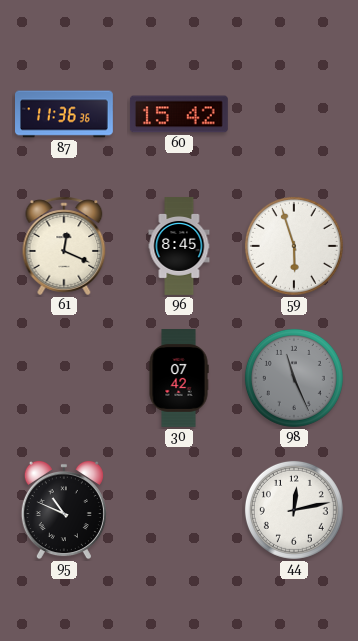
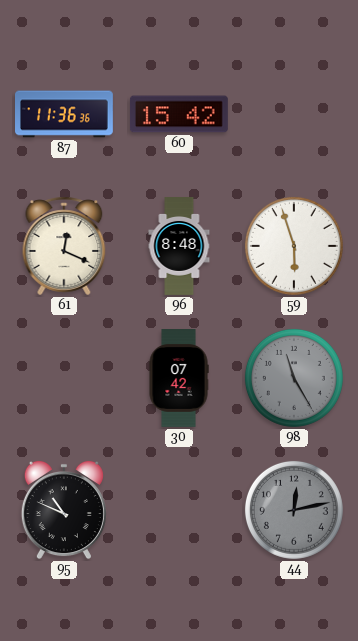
96: 8:45 -> 8:48 (179, 247)
98: 11:26 -> 11:25 (294, 378)
44 dial: white -> grey (294, 510)
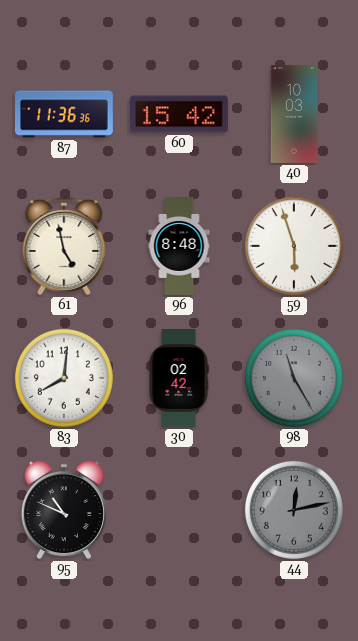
40: none -> 10:03 (294, 115)
61: 12:19 -> 4:58 (64, 246)
83: none -> 8:01 (64, 378)
30: 07:42 -> 02:42 (179, 379)
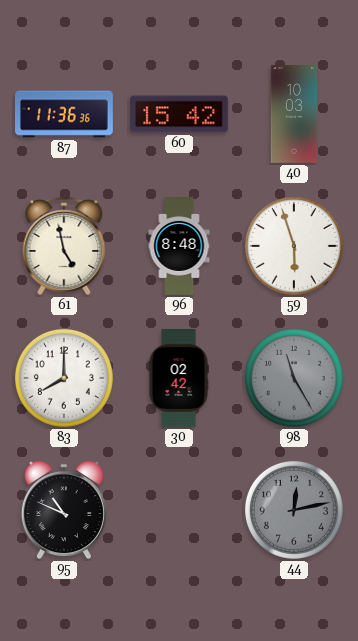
83: 8:01 -> 8:00 (64, 378)
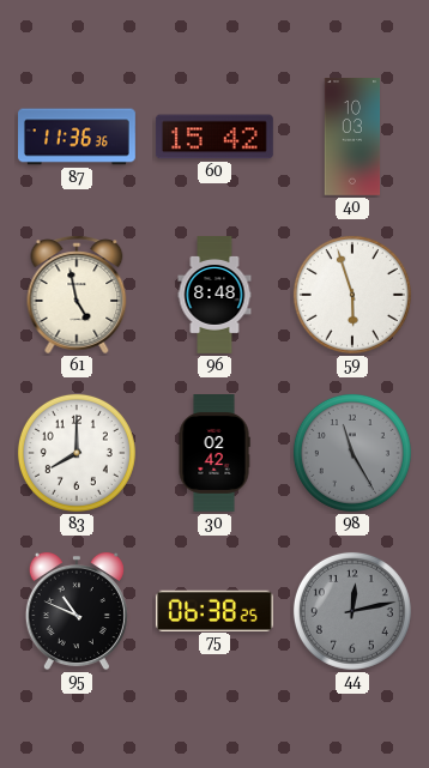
75: none -> 06:38 (214, 610)
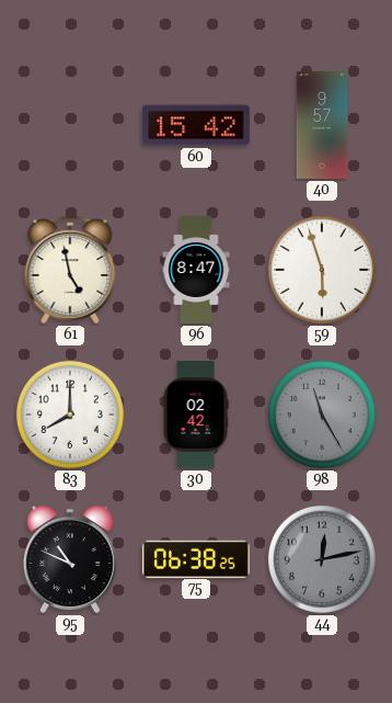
87: 11:36 -> none (78, 137)
40: 10:03 -> 9:57 (322, 126)
96: 8:48 -> 8:47 (196, 271)
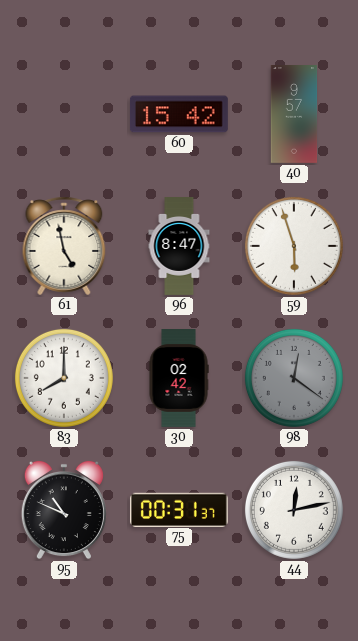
98: 11:25 -> 12:21 (294, 378)
75: 06:38 -> 00:31 (179, 509)
44 dial: grey -> white (294, 510)
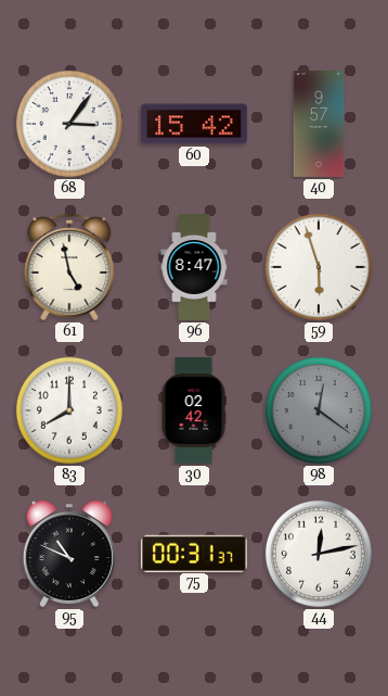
68: none -> 3:06 (69, 124)
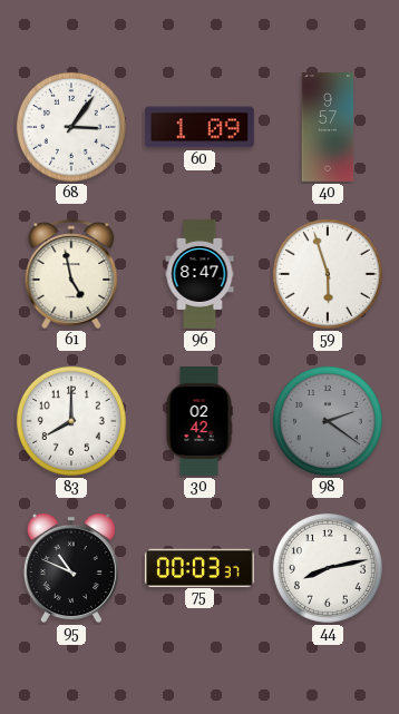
60: 15:42 -> 1:09 (199, 127)
98: 12:21 -> 2:21 (328, 421)
75: 00:31 -> 00:03 (199, 567)
44: 12:13 -> 8:13 (328, 568)
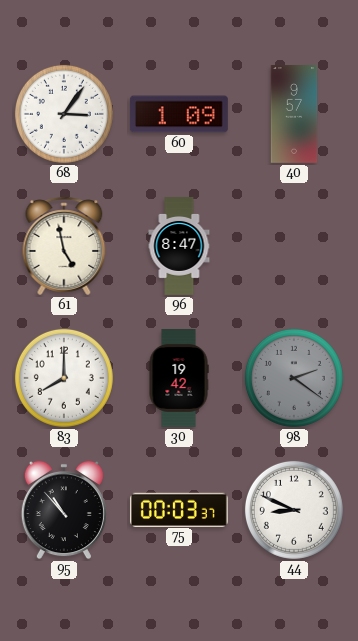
59: 5:57 -> none (328, 274)
30: 02:42 -> 19:42 (179, 379)
95: 10:49 -> 10:53 (64, 510)
44: 8:13 -> 8:49 (294, 510)
